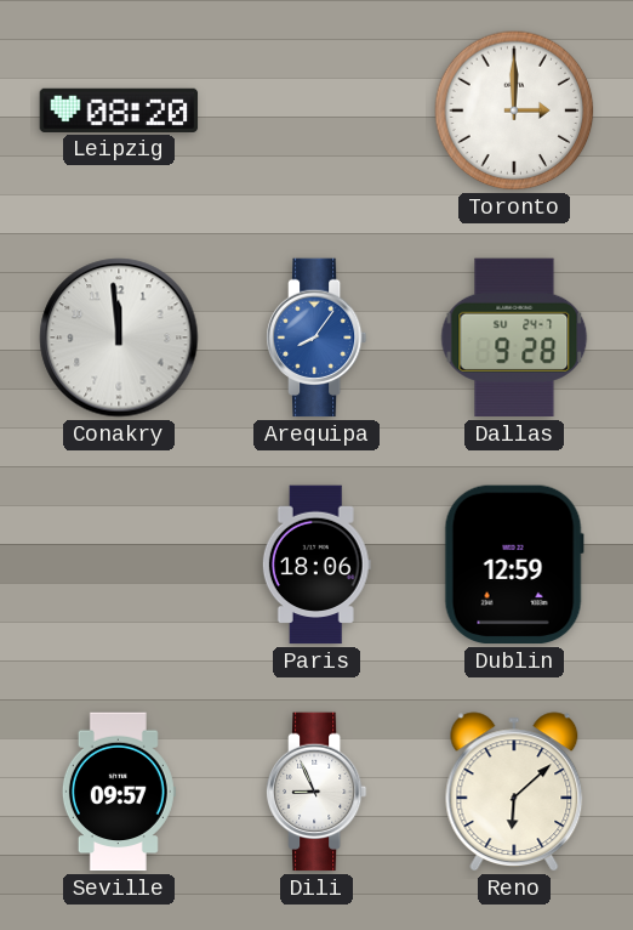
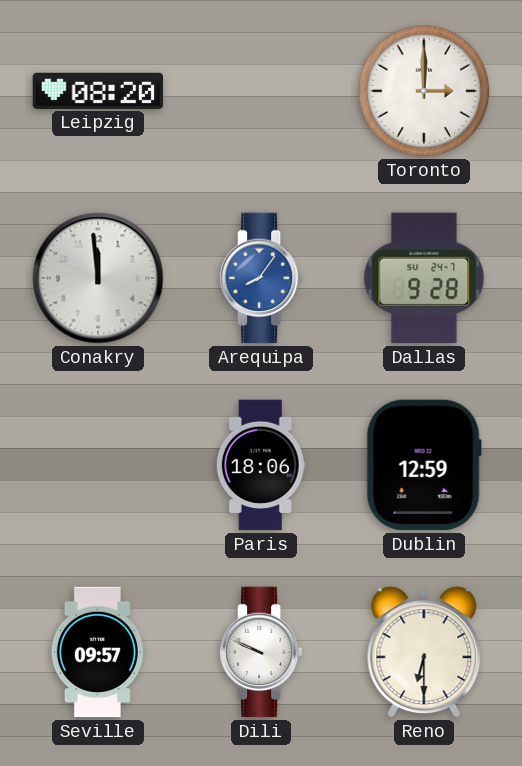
Dili: 8:56 -> 9:49 (261, 652)
Reno: 6:08 -> 6:30 (424, 652)
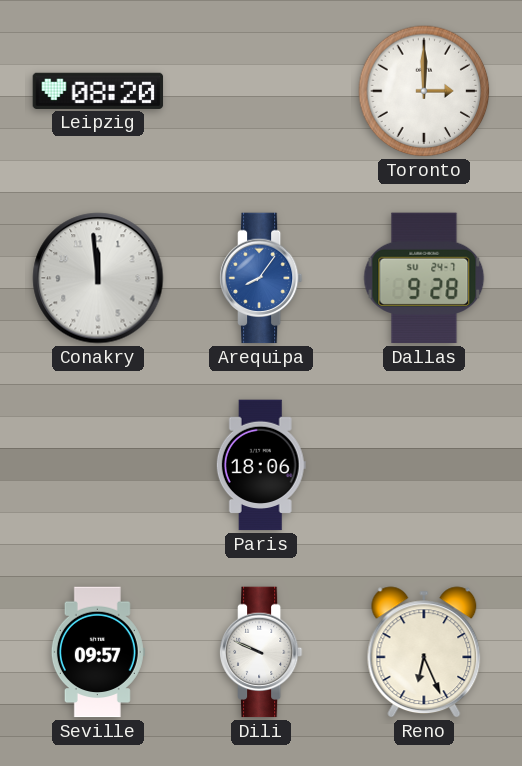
Dublin: 12:59 -> none (424, 465)
Reno: 6:30 -> 6:26 (424, 652)
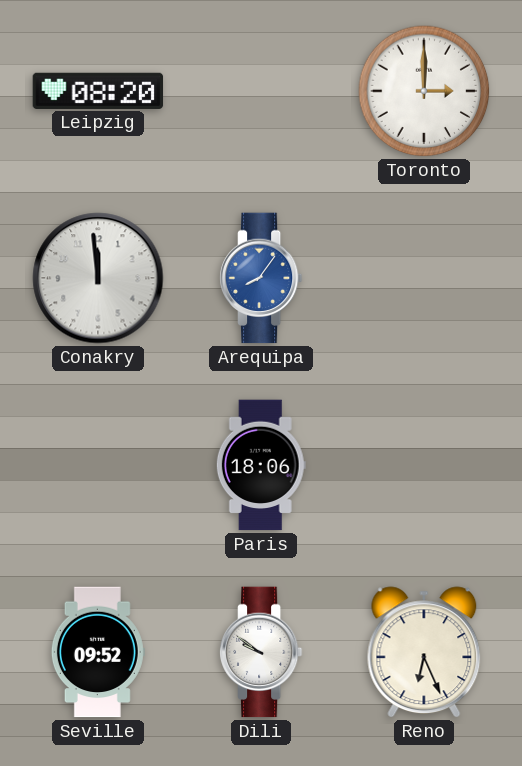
Dallas: 9:28 -> none (424, 278)
Seville: 09:57 -> 09:52 (98, 652)
Dili: 9:49 -> 9:51 (261, 652)
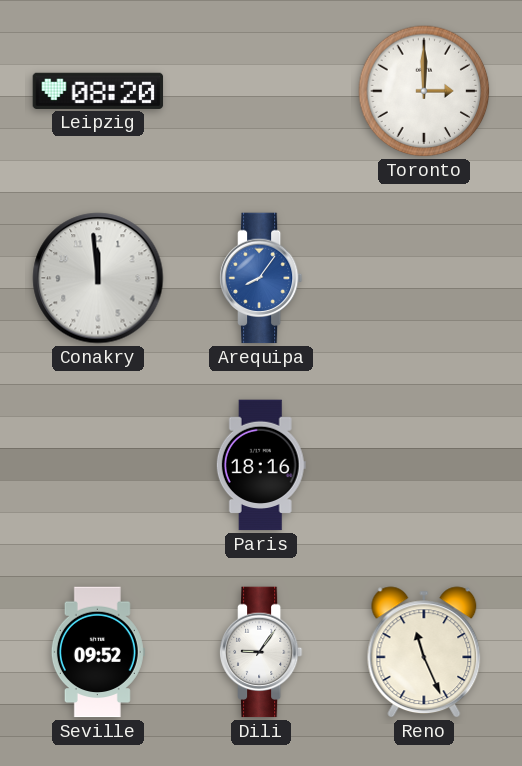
Paris: 18:06 -> 18:16 (261, 465)
Dili: 9:51 -> 9:06 (261, 652)
Reno: 6:26 -> 11:26 (424, 652)
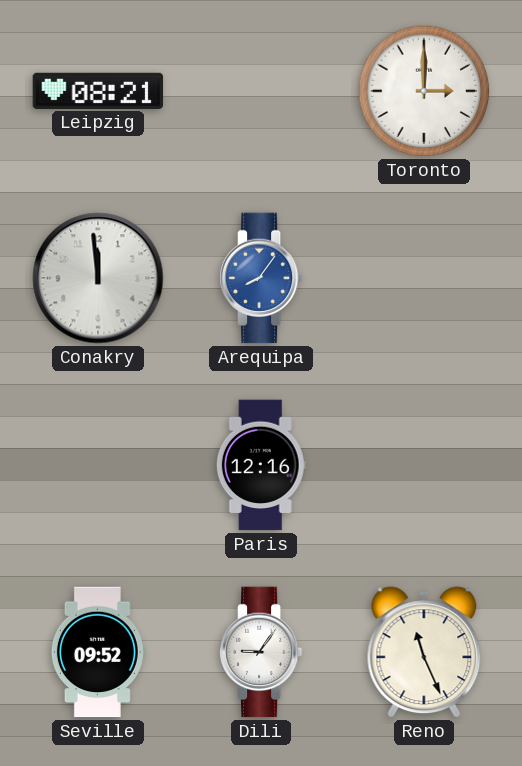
Leipzig: 08:20 -> 08:21 (98, 91)
Paris: 18:16 -> 12:16 (261, 465)
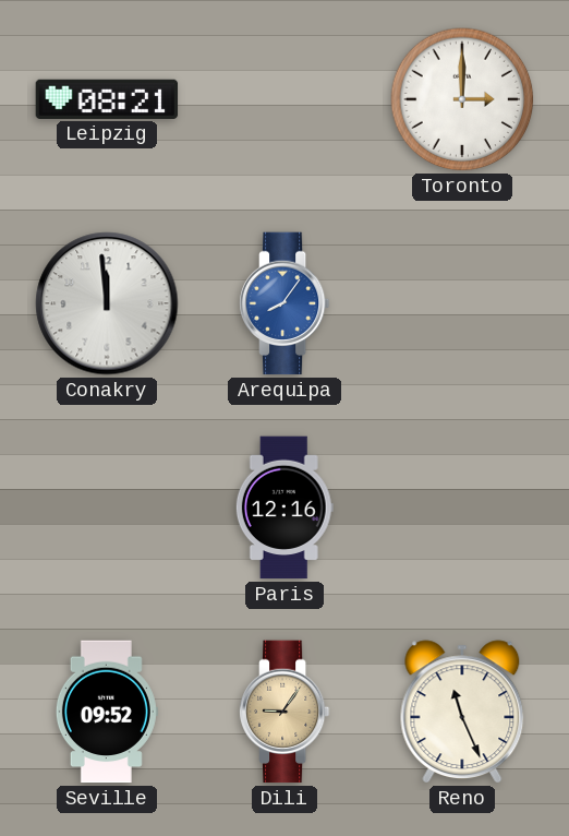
Dili dial: white -> champagne (284, 712)
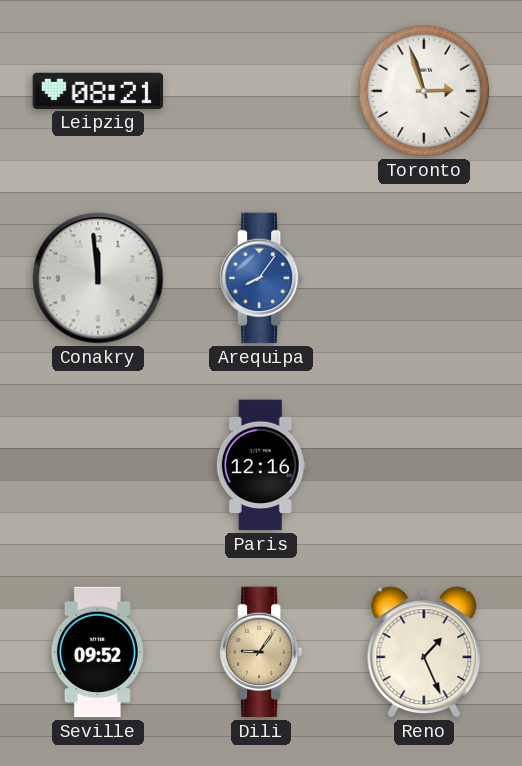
Toronto: 3:00 -> 2:57 (424, 91)
Reno: 11:26 -> 1:26 (424, 652)
